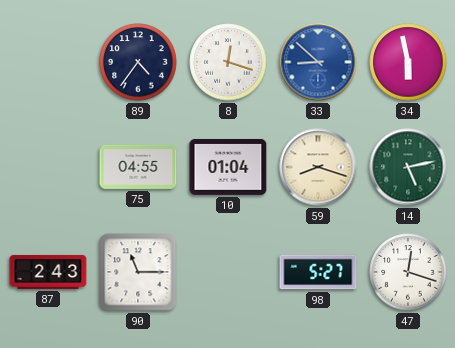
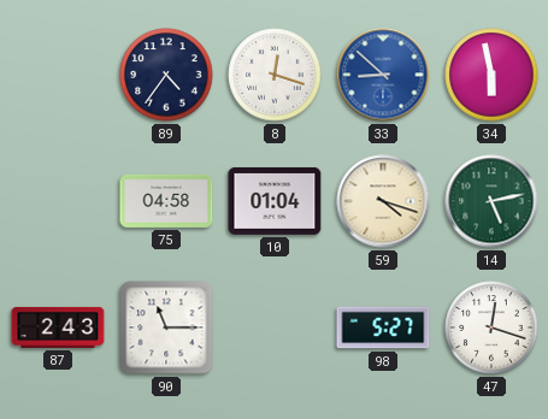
75: 04:55 -> 04:58 (166, 201)
59: 8:18 -> 4:18 (383, 201)
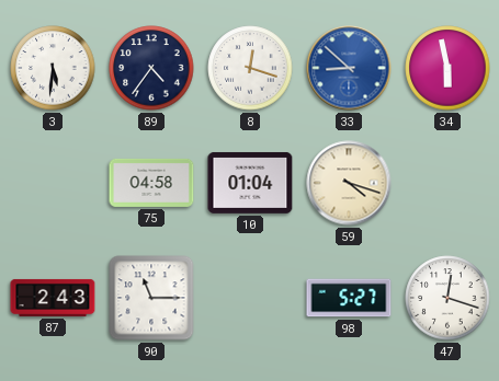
3: none -> 5:31 (53, 68)
14: 5:13 -> none (491, 201)
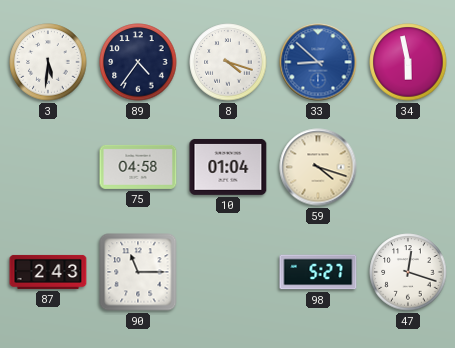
8: 12:18 -> 4:18 (228, 62)
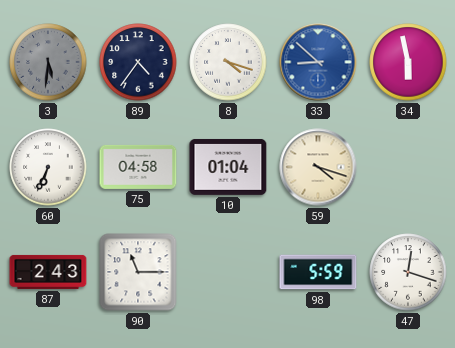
3 dial: white -> grey (48, 62)
60: none -> 6:34 (48, 167)
98: 5:27 -> 5:59 (318, 272)
